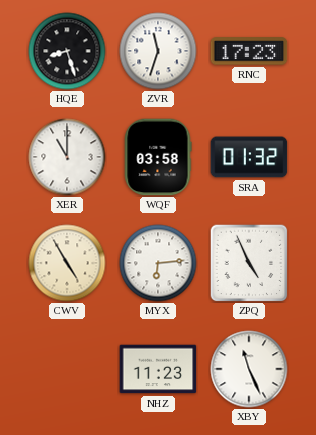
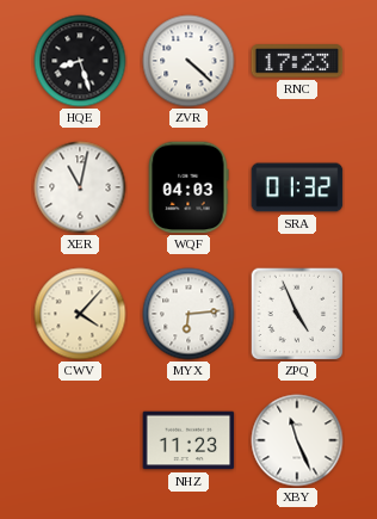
ZVR: 11:33 -> 4:22 (188, 61)
XER: 11:00 -> 11:02 (80, 187)
WQF: 03:58 -> 04:03 (188, 187)
CWV: 4:55 -> 4:07 (80, 314)
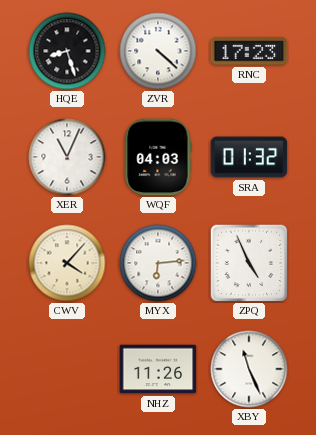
XER: 11:02 -> 11:04 (67, 157)
NHZ: 11:23 -> 11:26 (158, 369)
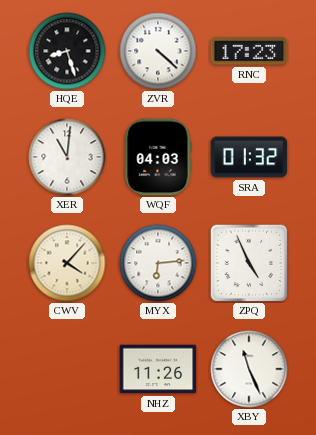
XER: 11:04 -> 11:01 (67, 157)
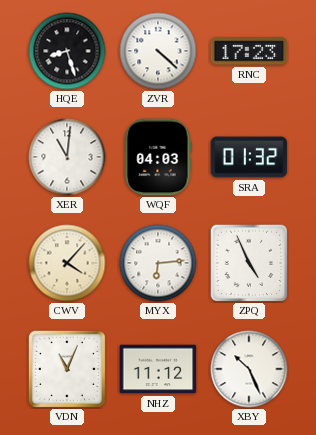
VDN: none -> 11:04 (67, 369)
NHZ: 11:26 -> 11:12 (158, 369)
XBY: 11:26 -> 10:26 (249, 369)
